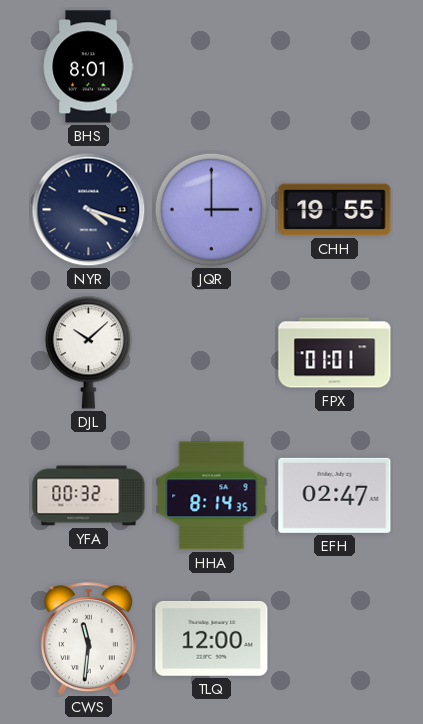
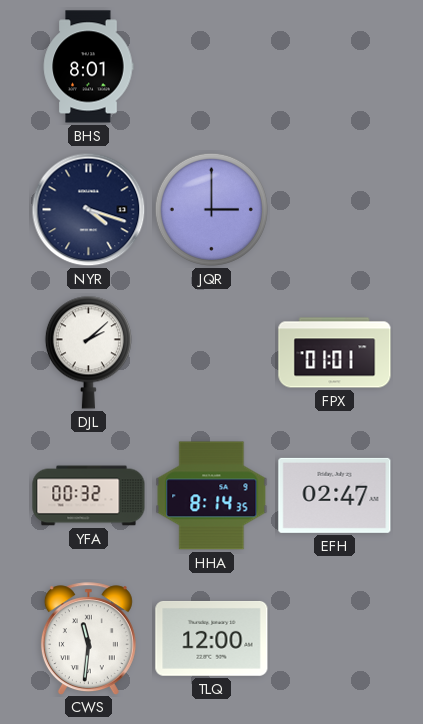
CHH: 19:55 -> none (335, 210)
DJL: 10:08 -> 2:08 (88, 352)
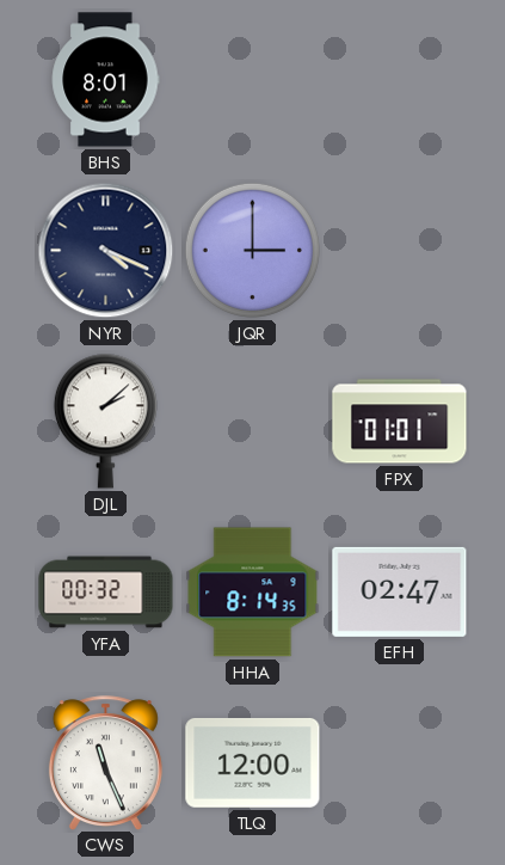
NYR: 4:18 -> 4:19 (106, 251)
CWS: 11:31 -> 11:26 (105, 762)
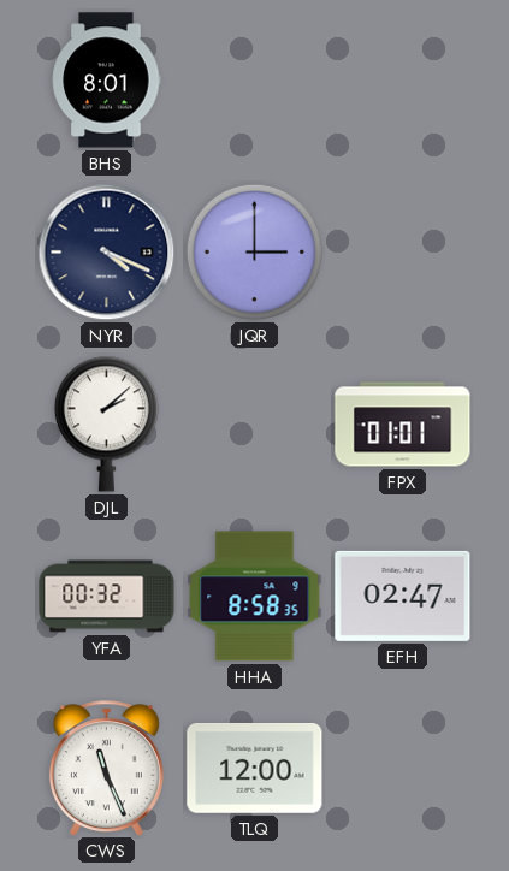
HHA: 8:14 -> 8:58 (255, 597)
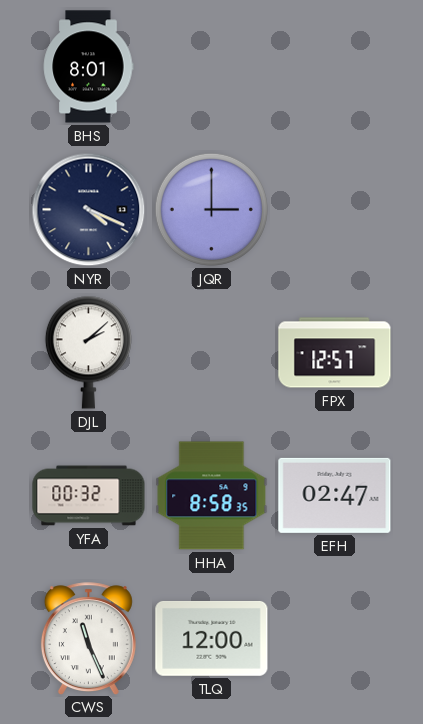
FPX: 01:01 -> 12:57 (335, 353)
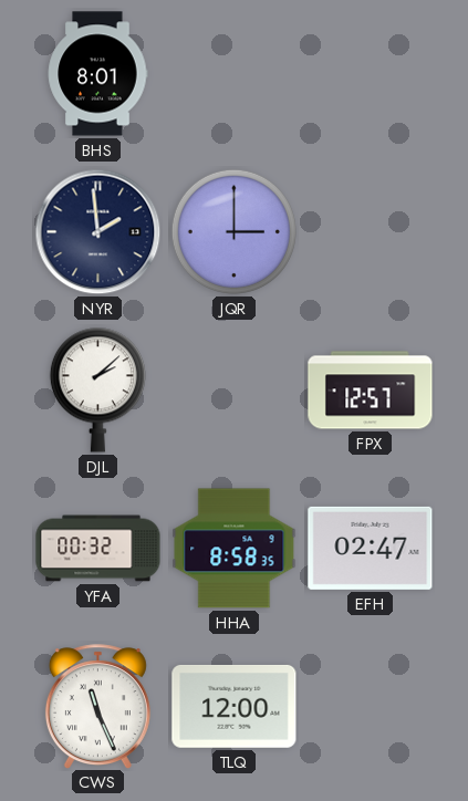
NYR: 4:19 -> 1:59 (98, 232)
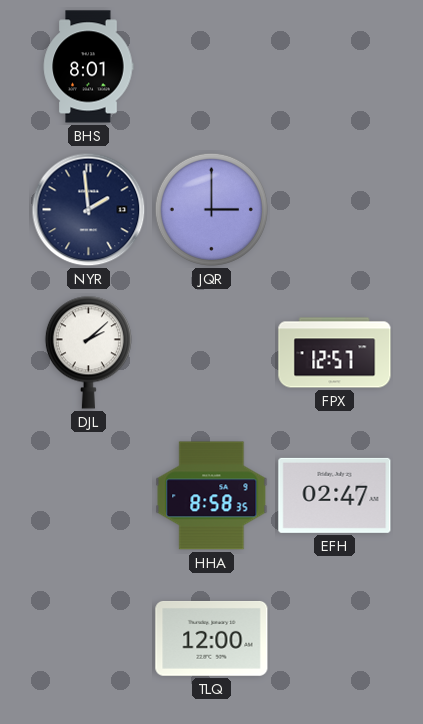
YFA: 00:32 -> none (98, 549)
CWS: 11:26 -> none (97, 706)
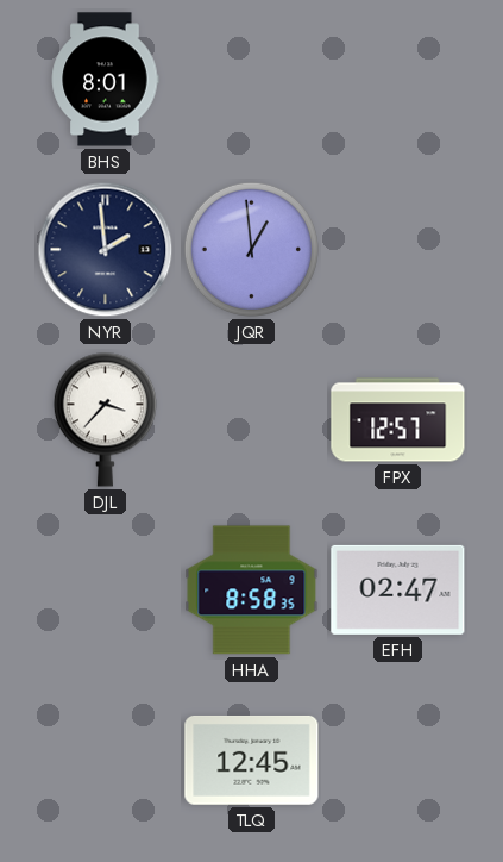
JQR: 3:00 -> 12:59 (251, 249)
DJL: 2:08 -> 3:37 (105, 419)
TLQ: 12:00 -> 12:45 (252, 760)
